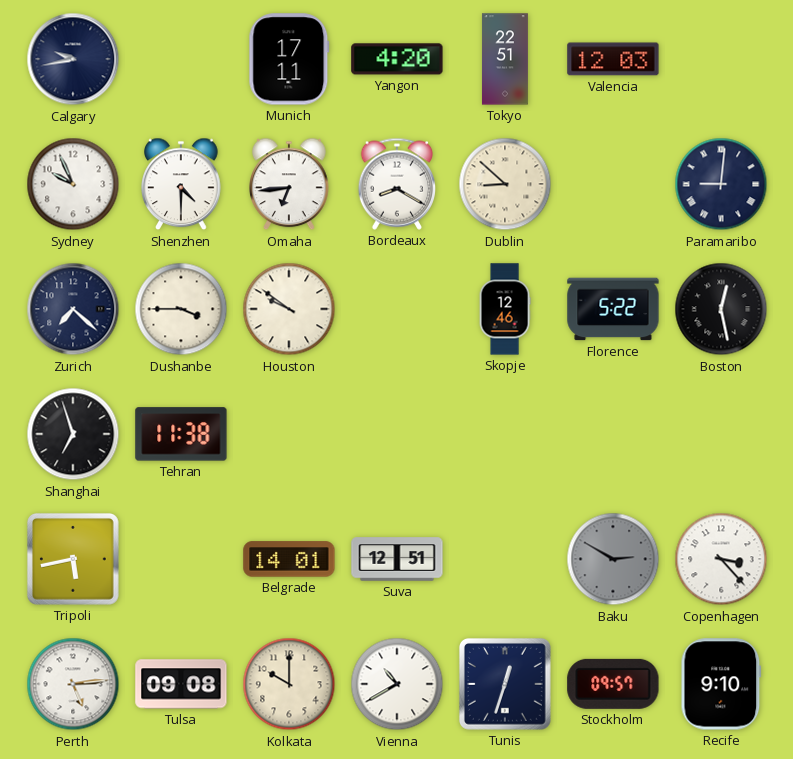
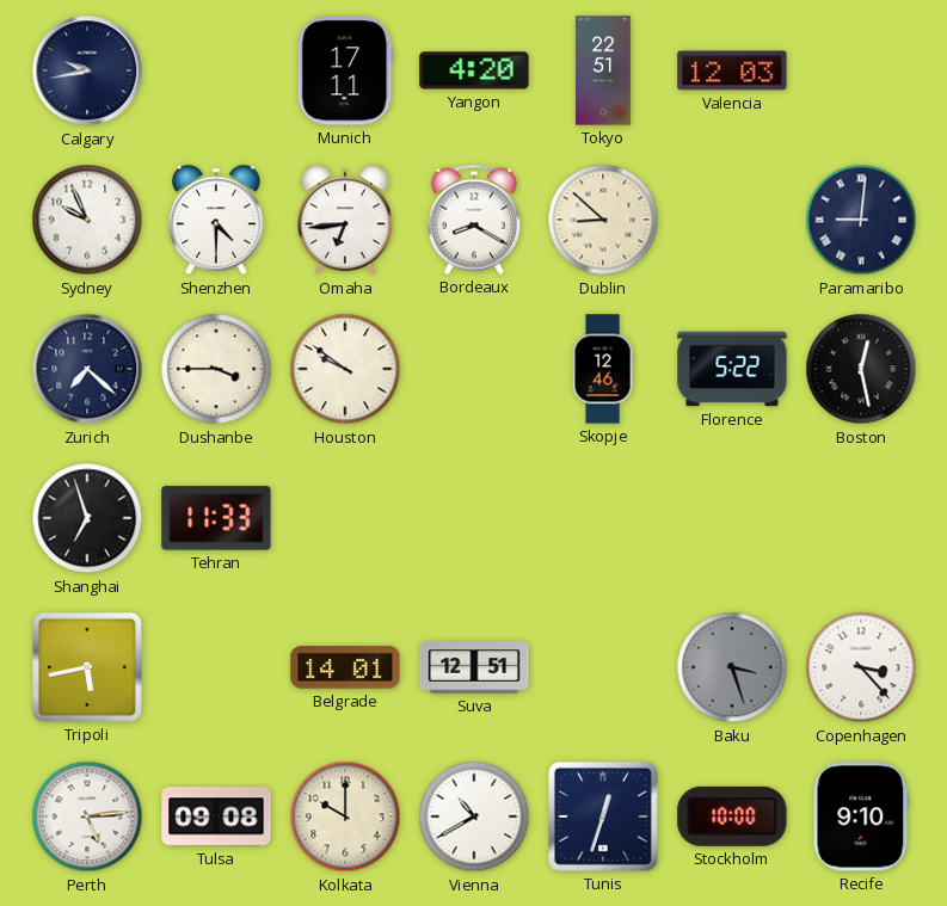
Tehran: 11:38 -> 11:33 (216, 518)
Baku: 2:50 -> 3:27 (732, 667)
Stockholm: 09:57 -> 10:00 (732, 816)
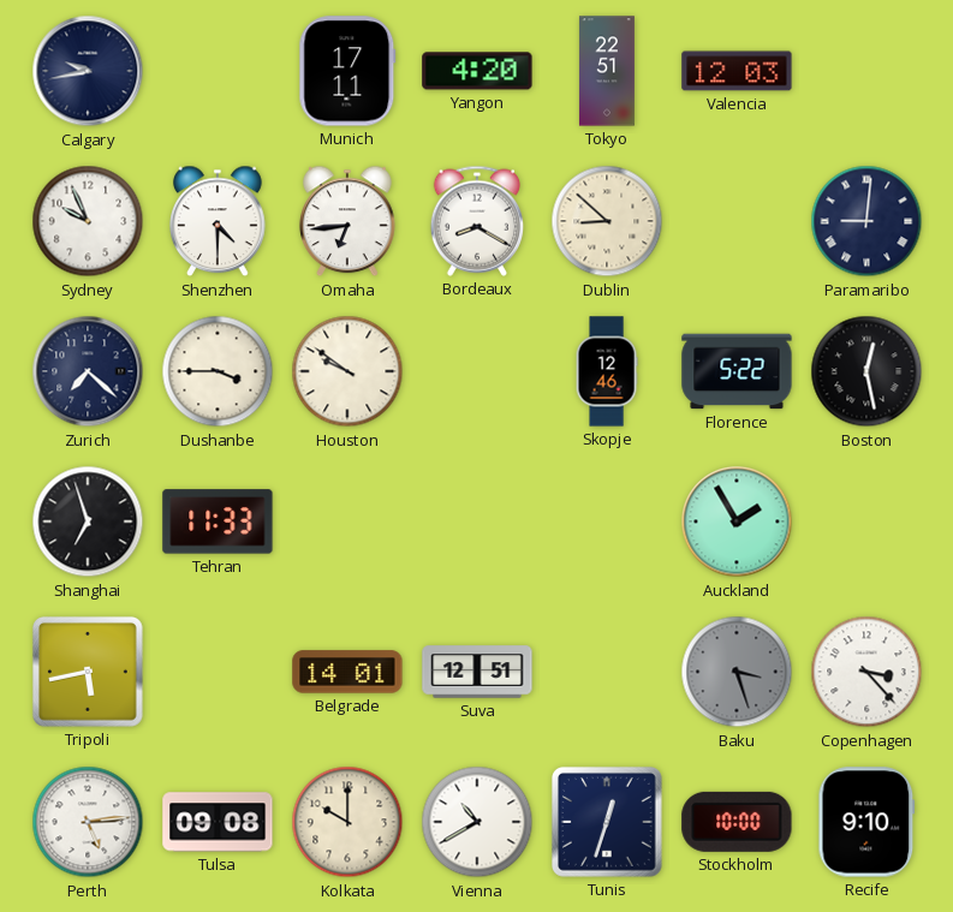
Auckland: none -> 1:55 (737, 521)
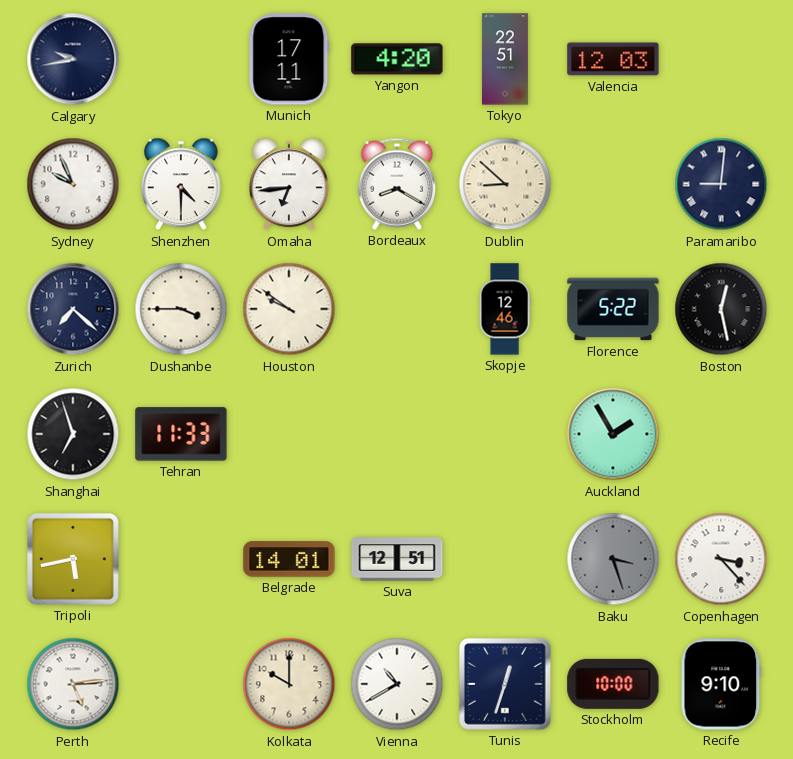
Tulsa: 09:08 -> none (218, 822)
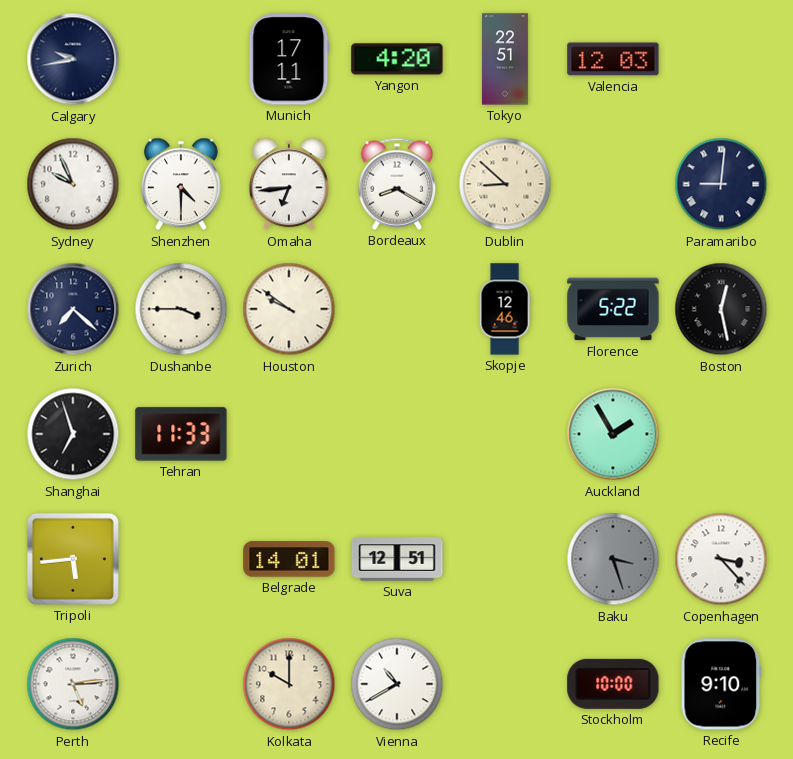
Tripoli: 5:43 -> 5:44 (73, 559)
Tunis: 12:33 -> none (505, 684)
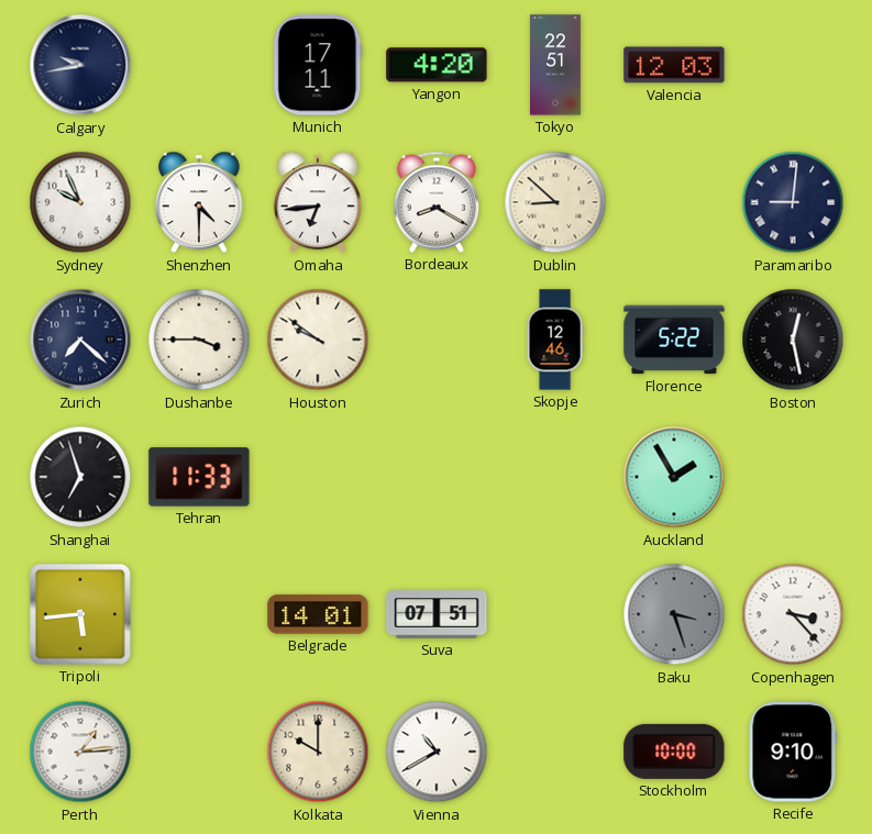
Suva: 12:51 -> 07:51 (437, 614)
Perth: 5:14 -> 1:14 (80, 752)
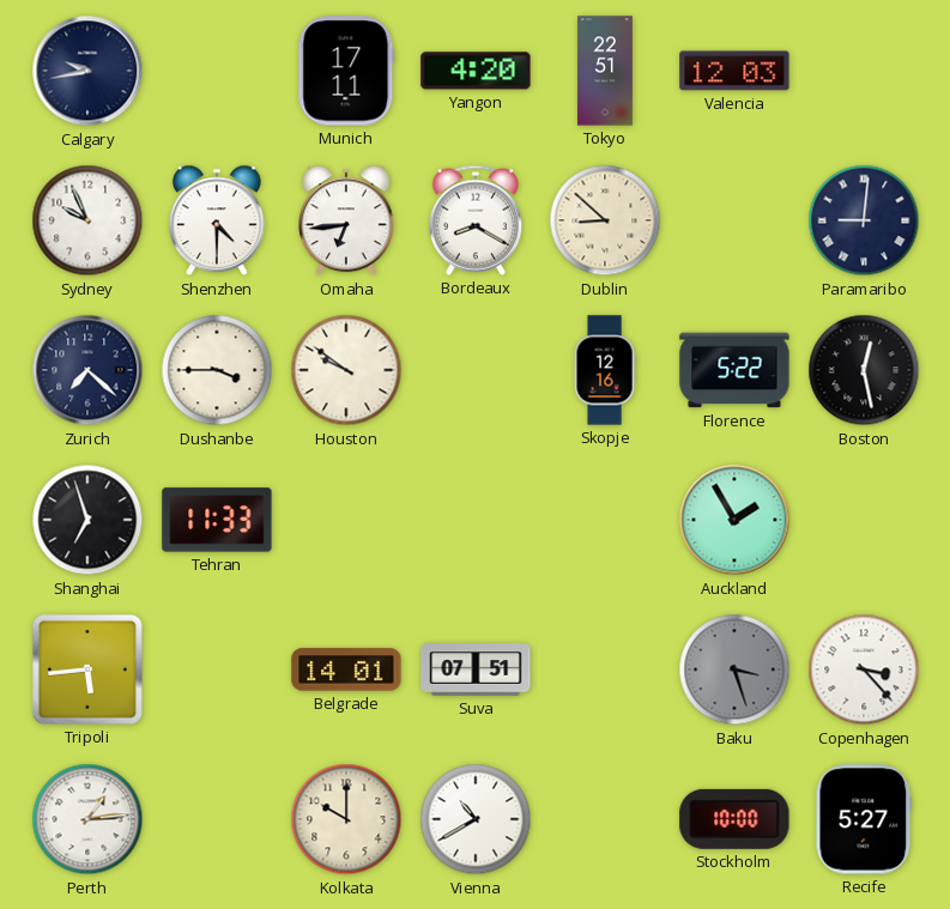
Skopje: 12:46 -> 12:16 (605, 370)
Recife: 9:10 -> 5:27 (864, 819)
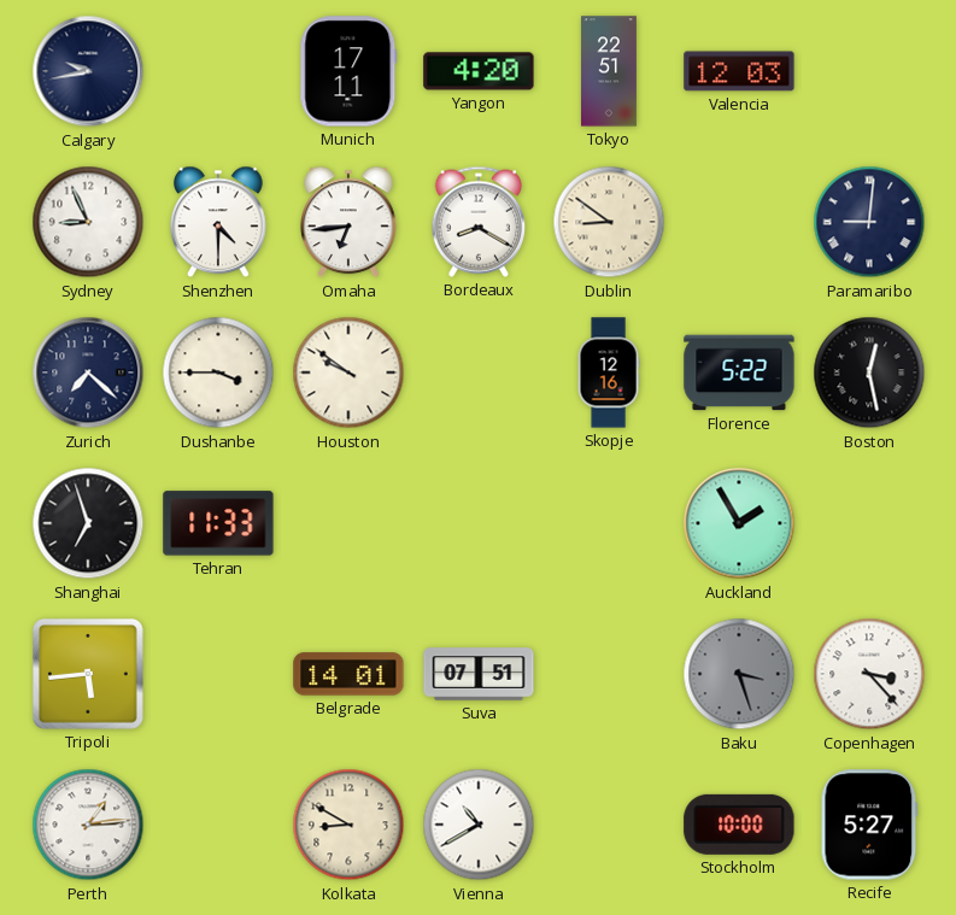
Sydney: 9:56 -> 8:56 (88, 222)
Dublin: 8:52 -> 8:51 (609, 222)
Kolkata: 10:00 -> 8:50 (348, 825)
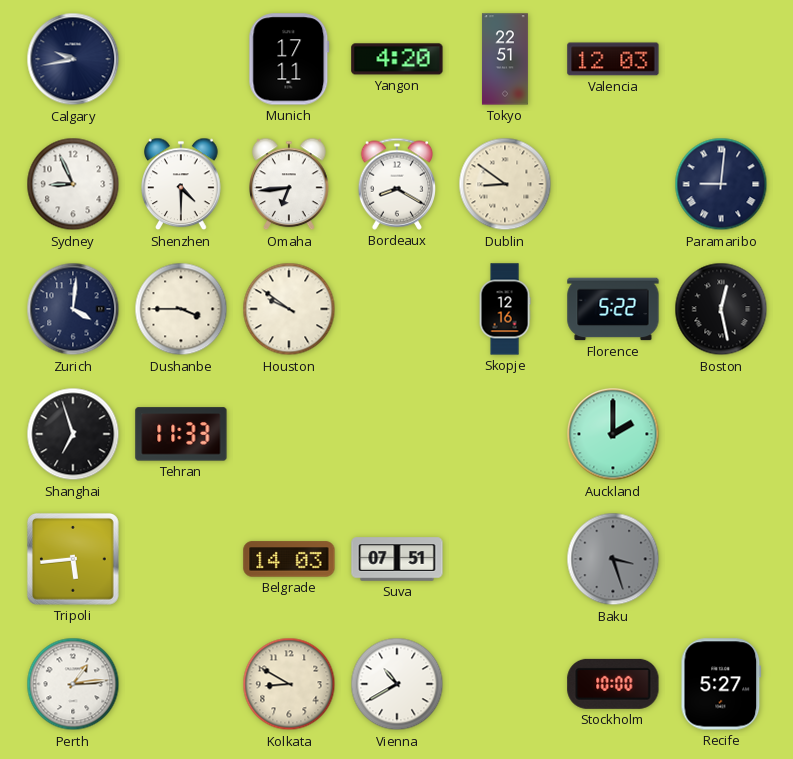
Zurich: 7:22 -> 4:01 (73, 309)
Auckland: 1:55 -> 2:00 (613, 434)
Belgrade: 14:01 -> 14:03 (289, 559)
Copenhagen: 3:23 -> none (869, 674)
